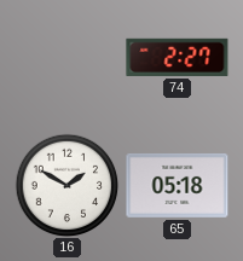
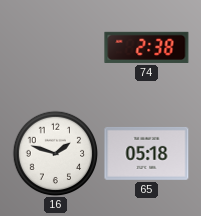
74: 2:27 -> 2:38 (147, 47)
16: 1:50 -> 1:48 (55, 153)
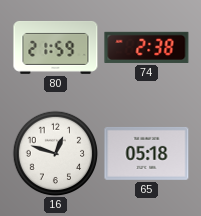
80: none -> 21:59 (56, 47)
16: 1:48 -> 12:48 (55, 153)
